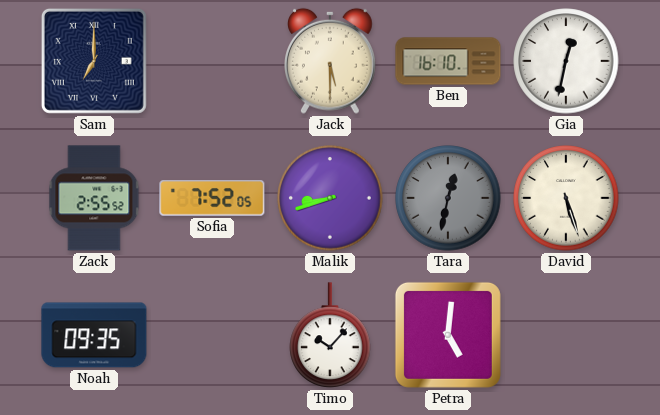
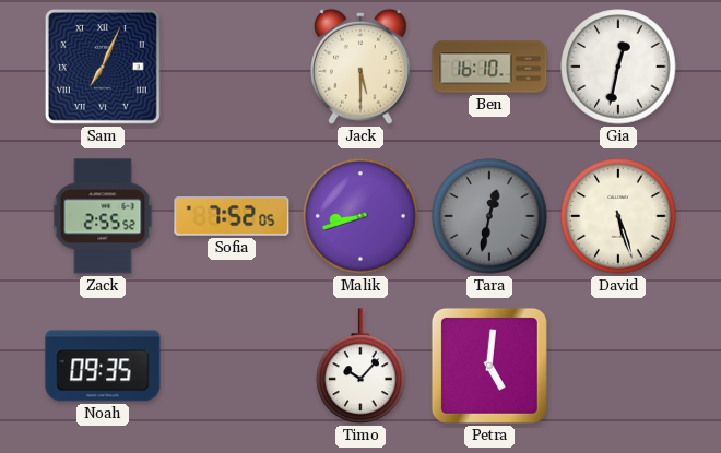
Sam: 7:00 -> 7:04 (103, 67)
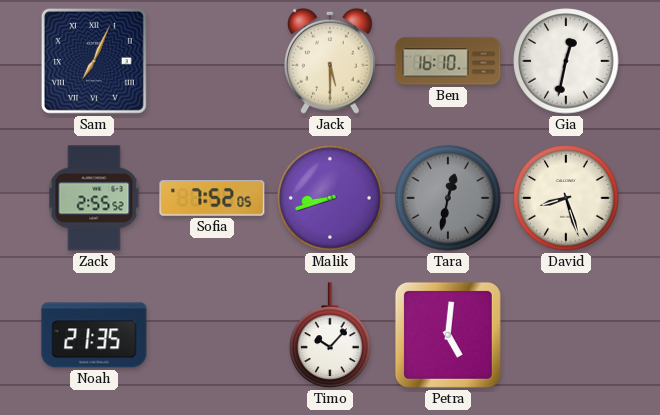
David: 5:27 -> 8:27 (566, 198)
Noah: 09:35 -> 21:35 (94, 335)
